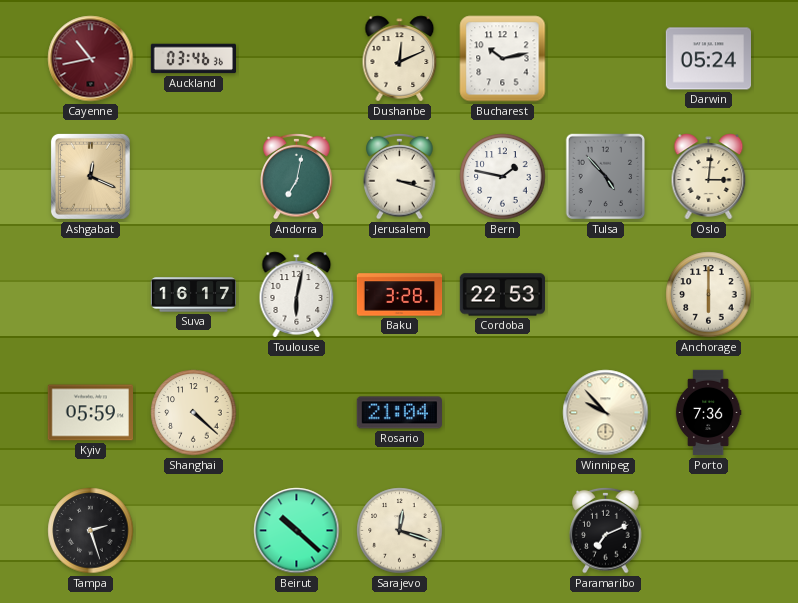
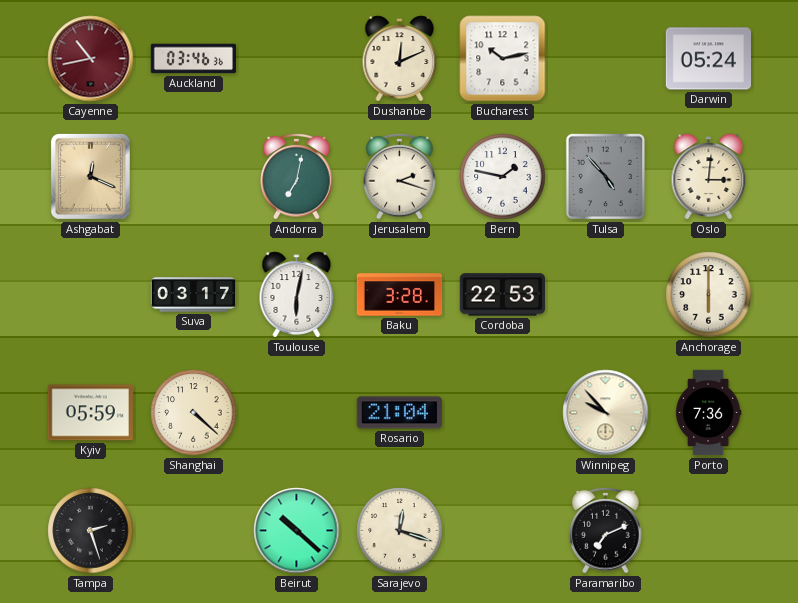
Jerusalem: 3:18 -> 2:18 (400, 176)
Suva: 16:17 -> 03:17 (194, 295)
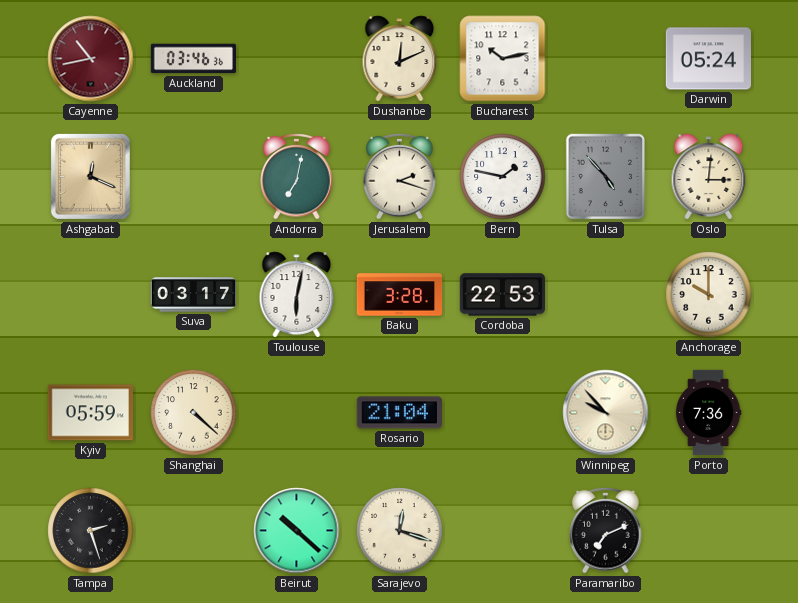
Anchorage: 6:00 -> 10:00 (709, 295)
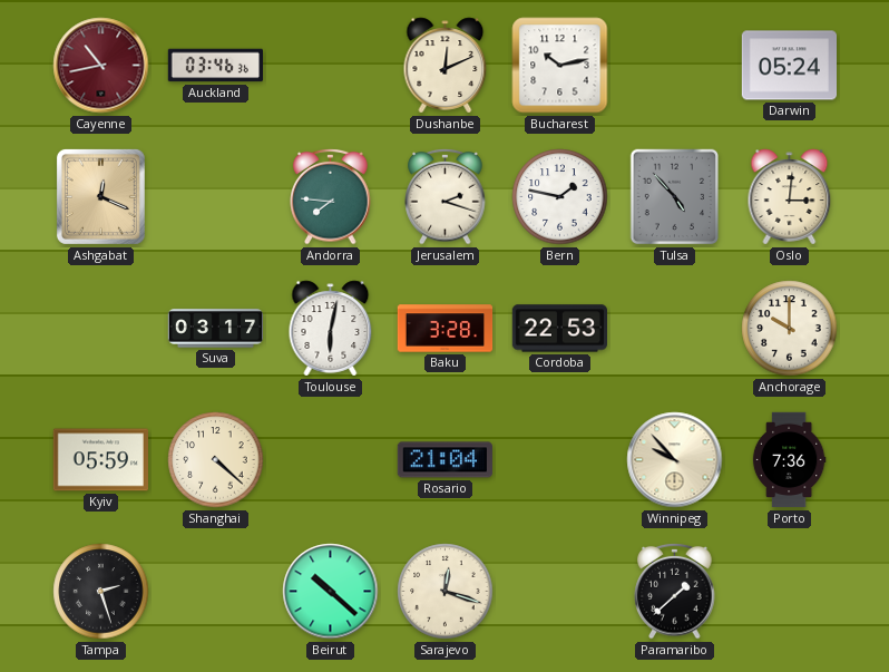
Andorra: 7:02 -> 7:46 (331, 196)
Paramaribo: 7:11 -> 1:38 (675, 591)
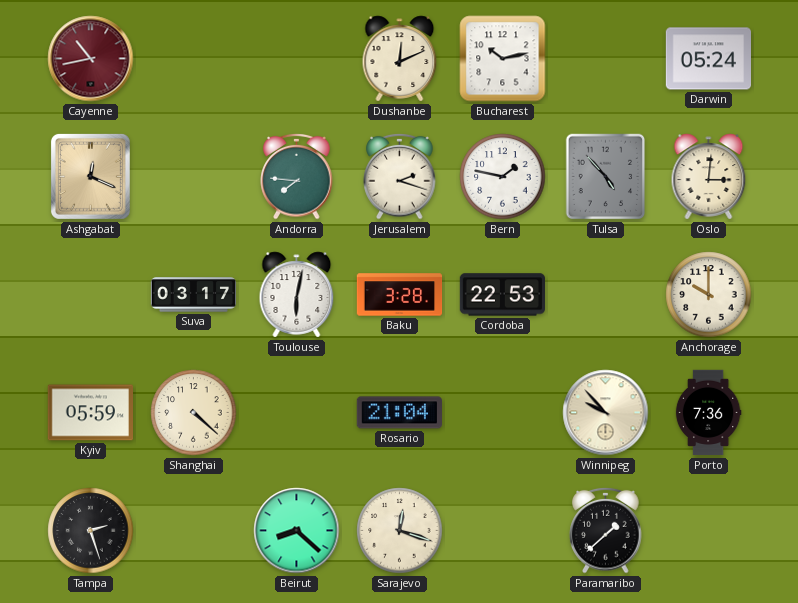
Auckland: 03:46 -> none (215, 66)
Beirut: 10:22 -> 8:22 (297, 531)
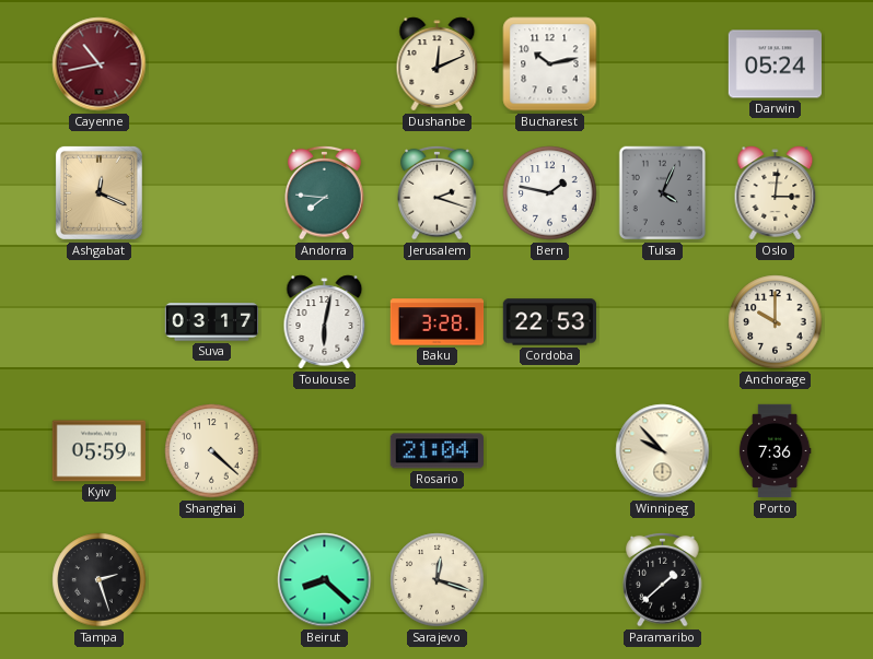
Tulsa: 4:53 -> 4:04 (663, 193)
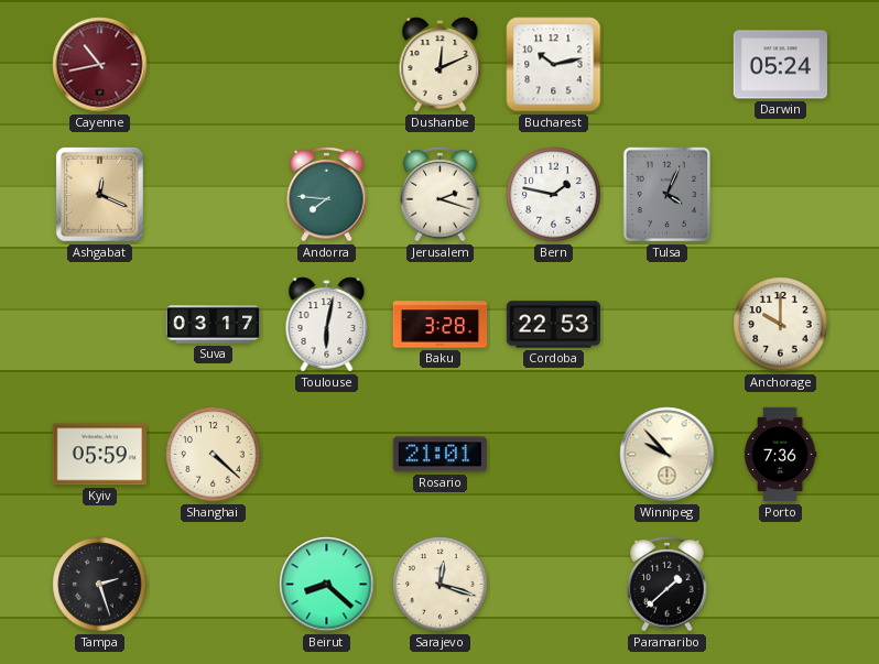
Oslo: 3:01 -> none (776, 193)
Rosario: 21:04 -> 21:01 (439, 455)
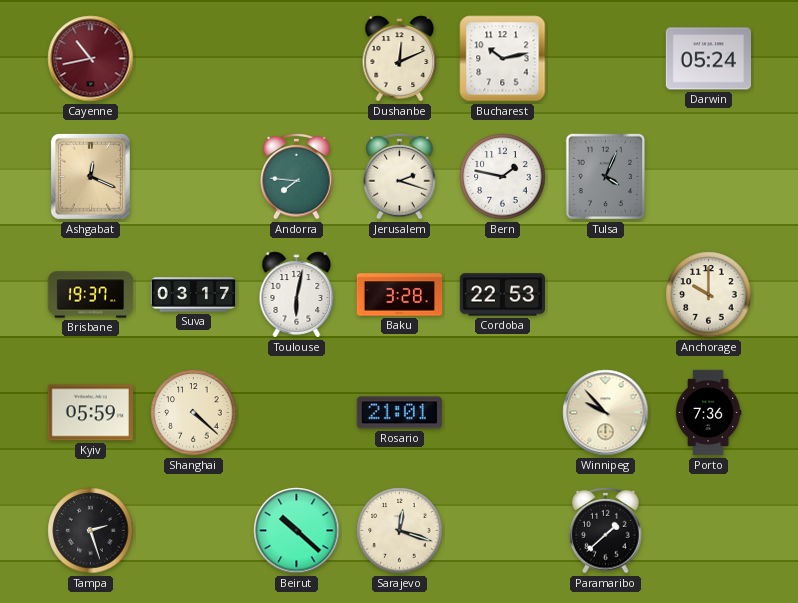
Brisbane: none -> 19:37 (91, 295)
Beirut: 8:22 -> 10:22 (297, 531)
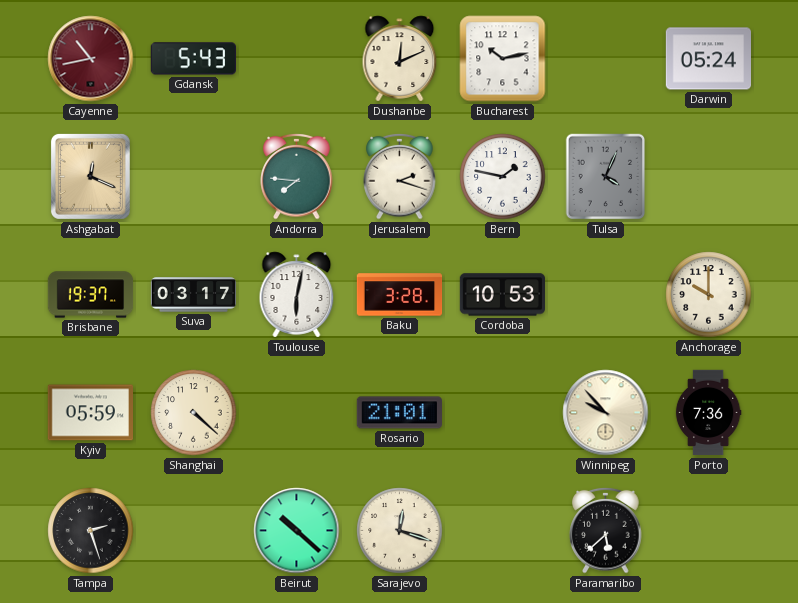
Gdansk: none -> 5:43 (193, 59)
Cordoba: 22:53 -> 10:53 (503, 295)
Paramaribo: 1:38 -> 5:38 (606, 530)
